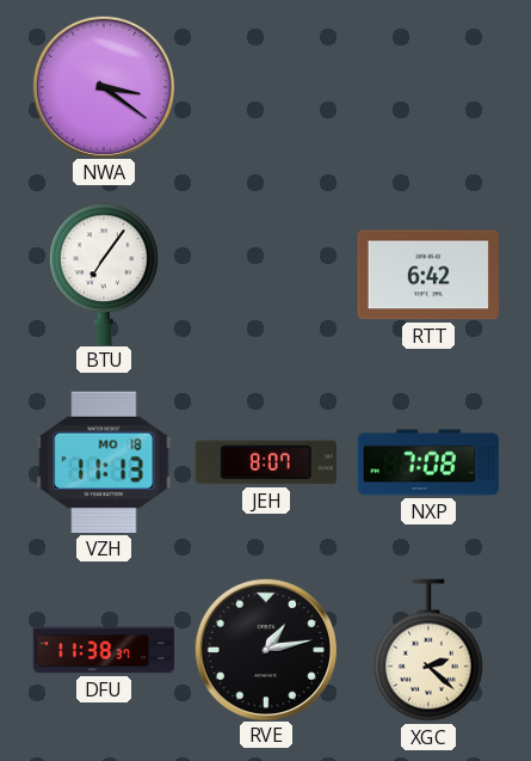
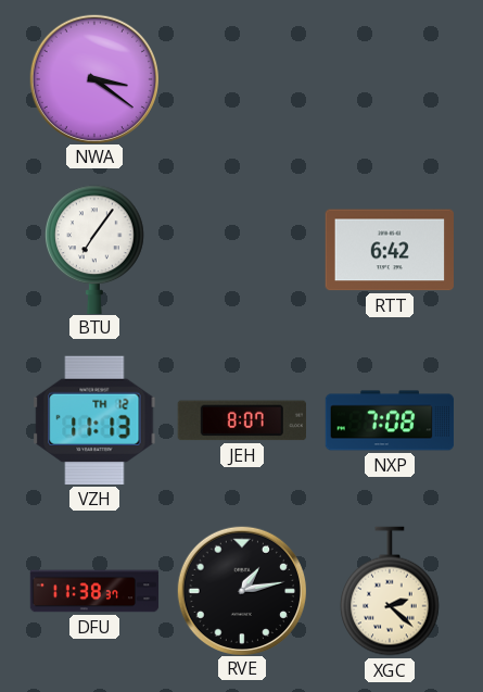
VZH date: MO 18 -> TH 12 (94, 420)
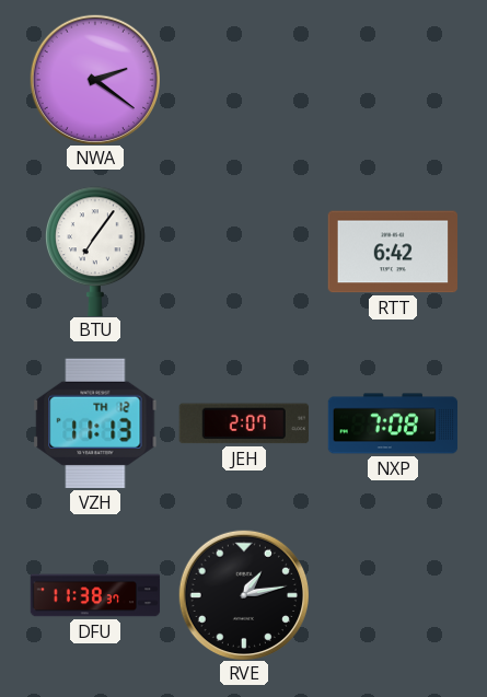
NWA: 3:21 -> 2:21 (94, 79)
JEH: 8:07 -> 2:07 (244, 423)
XGC: 2:22 -> none (391, 591)
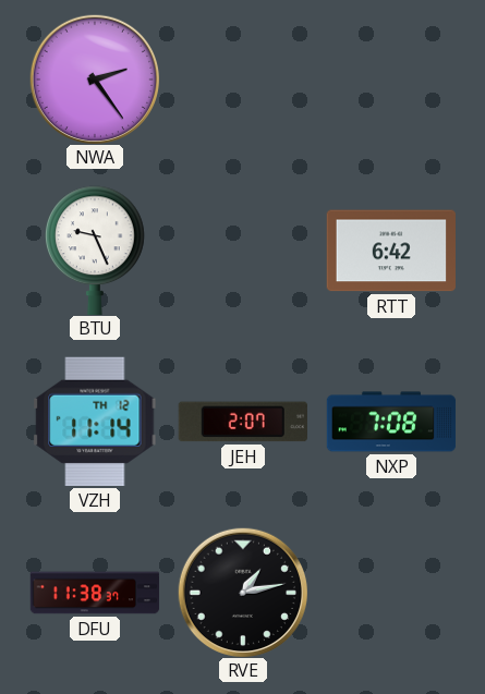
NWA: 2:21 -> 2:24 (94, 78)
BTU: 7:06 -> 9:26 (96, 249)
VZH: 11:13 -> 11:14 (95, 422)
